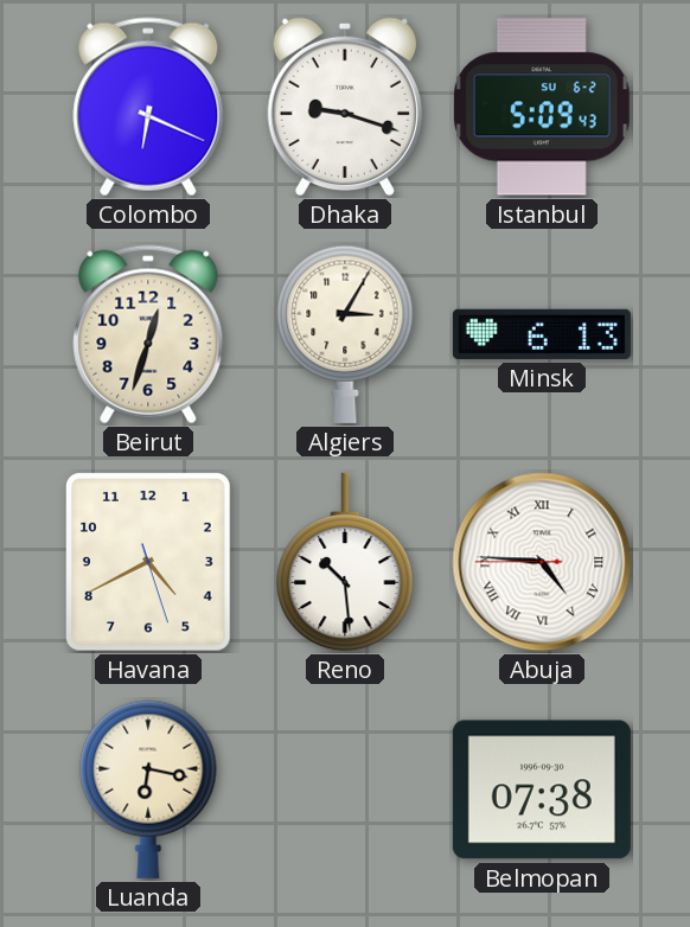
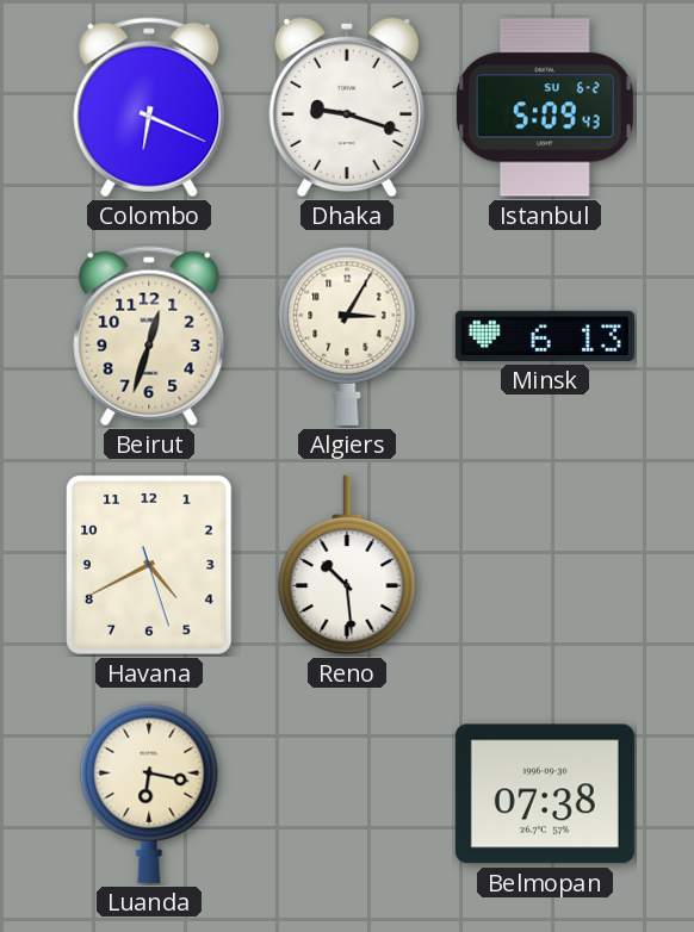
Abuja: 4:45 -> none (542, 562)
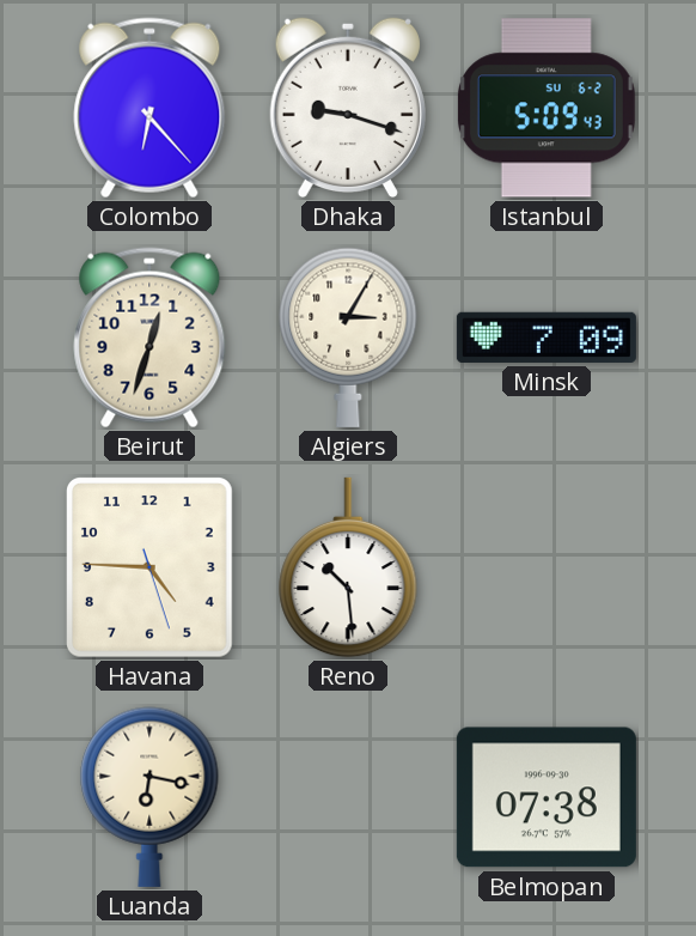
Colombo: 6:19 -> 6:23 (149, 108)
Minsk: 6:13 -> 7:09 (547, 338)
Havana: 4:40 -> 4:45 (151, 569)
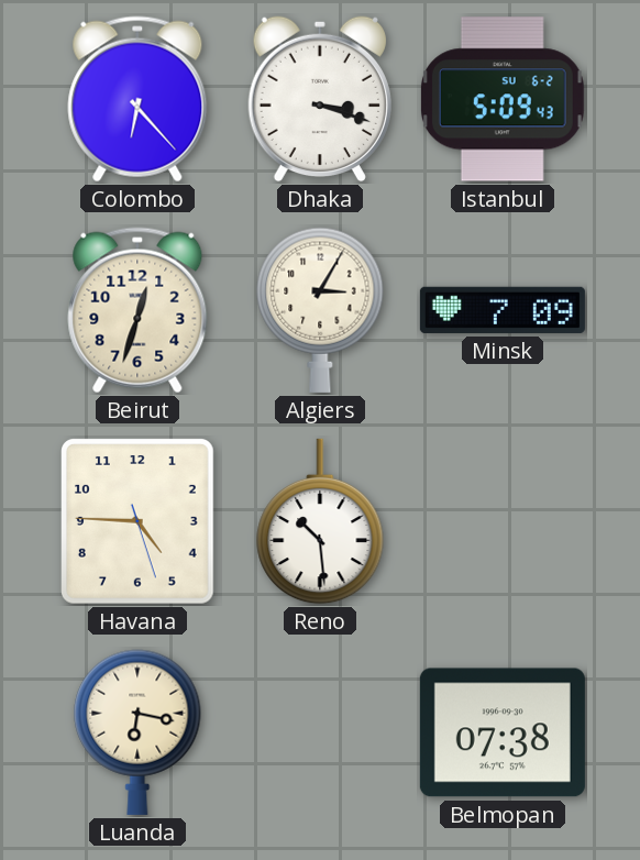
Dhaka: 9:18 -> 3:18 (320, 99)
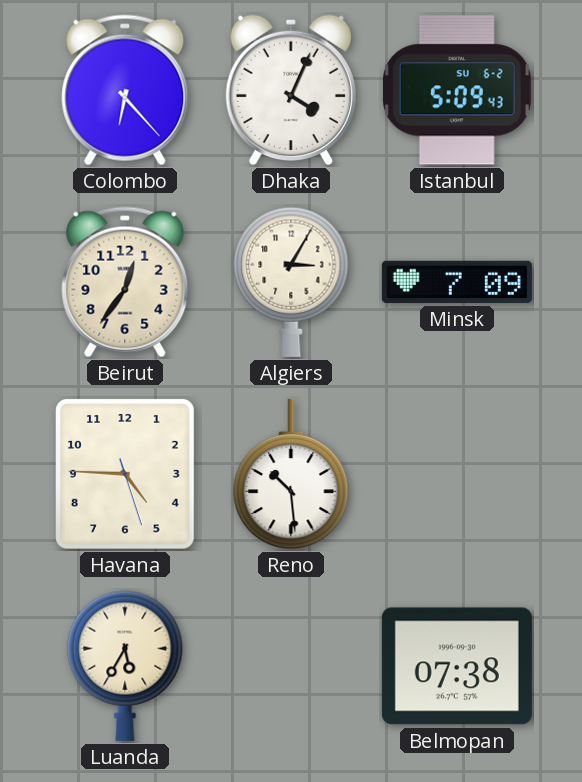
Dhaka: 3:18 -> 4:04 (291, 90)
Beirut: 12:33 -> 12:36 (125, 282)
Luanda: 6:17 -> 5:35 (125, 666)
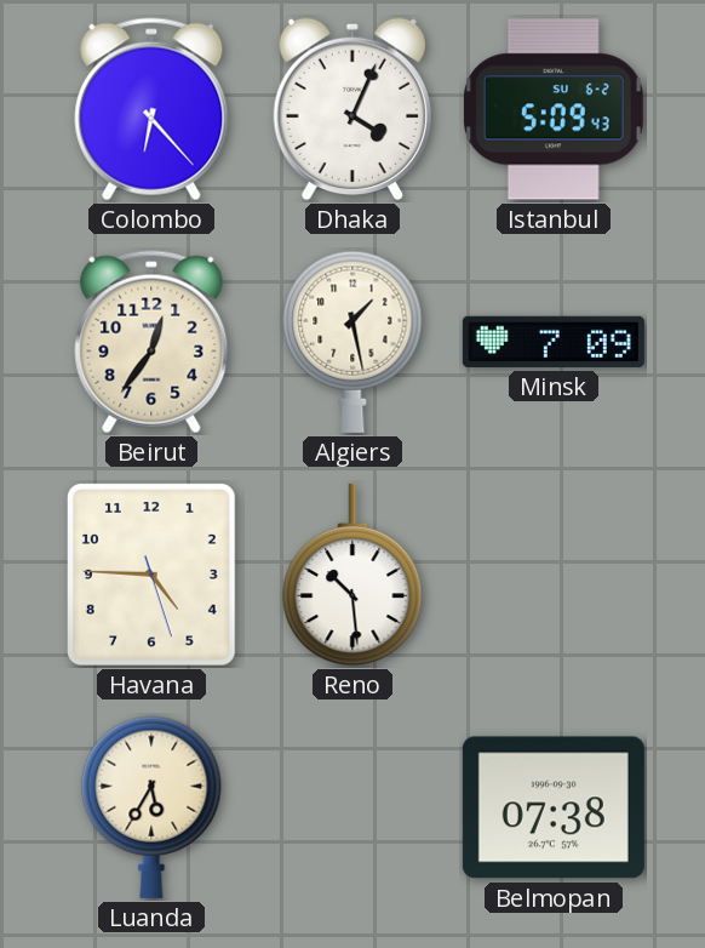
Algiers: 3:05 -> 1:28 (352, 342)
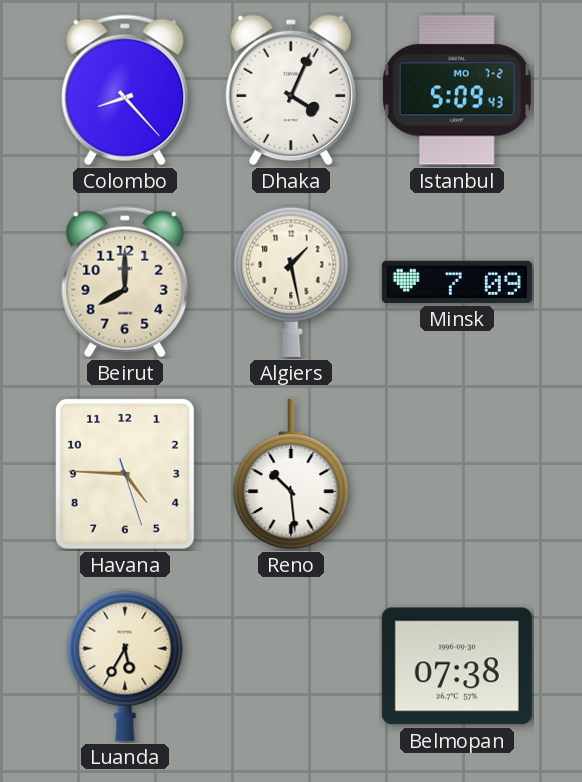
Colombo: 6:23 -> 8:23 (125, 90)
Istanbul date: SU 6-2 -> MO 7-2 (457, 90)
Beirut: 12:36 -> 8:00 (125, 282)
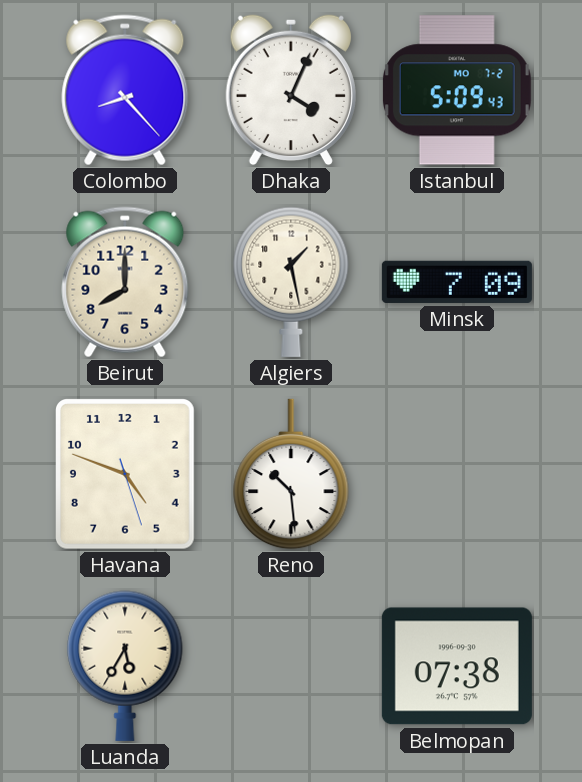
Havana: 4:45 -> 4:48 (126, 475)
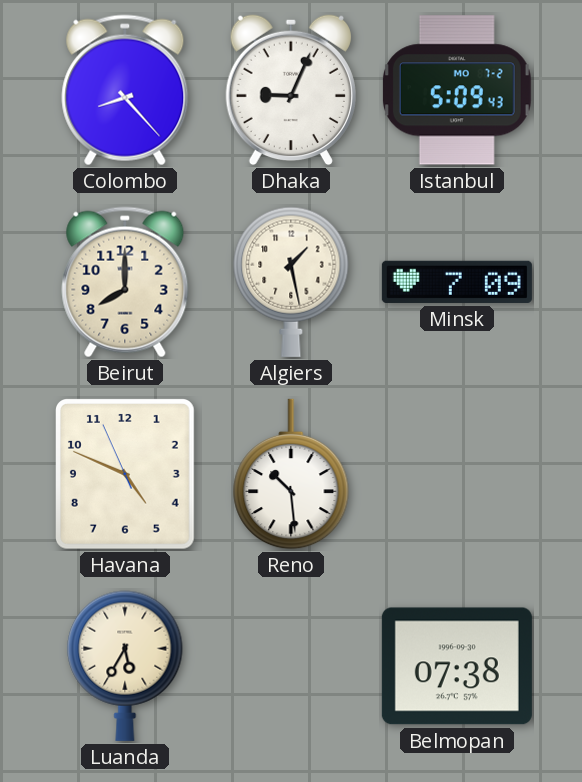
Dhaka: 4:04 -> 9:04 (291, 90)
Havana: 4:48:27 -> 4:48:56 (126, 475)
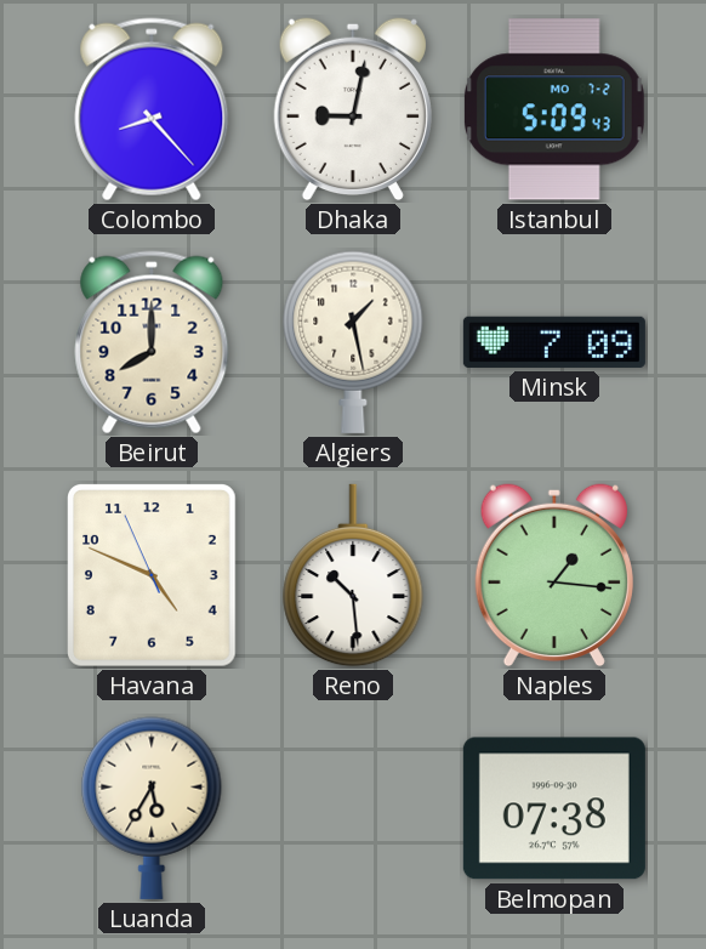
Dhaka: 9:04 -> 9:02 (353, 109)
Naples: none -> 1:16 (554, 575)
